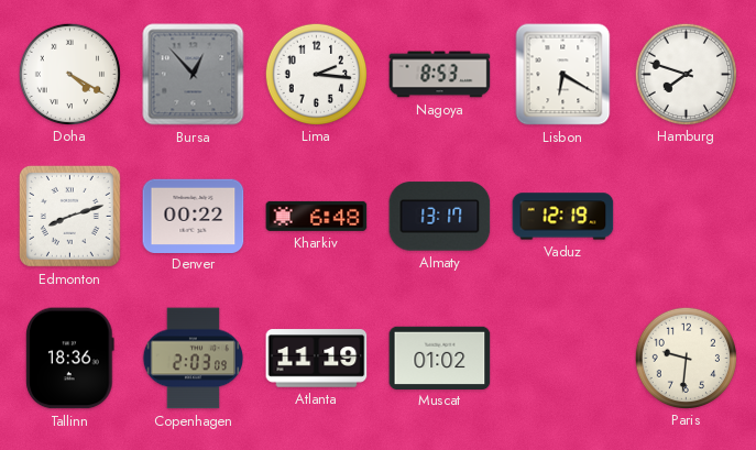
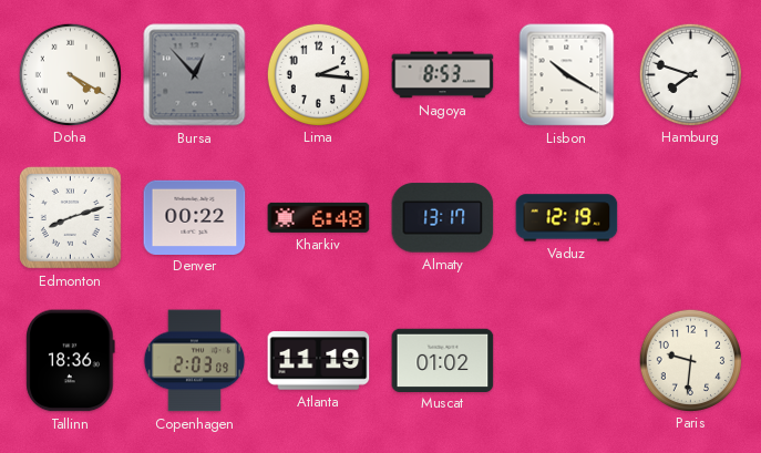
Lisbon: 6:20 -> 10:20 (567, 75)
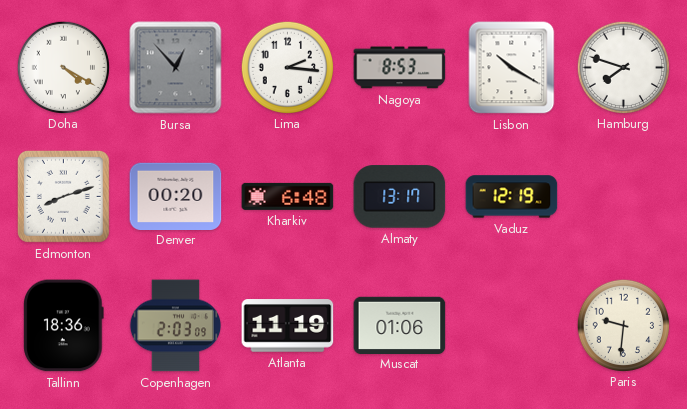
Denver: 00:22 -> 00:20 (176, 196)
Muscat: 01:02 -> 01:06 (400, 325)
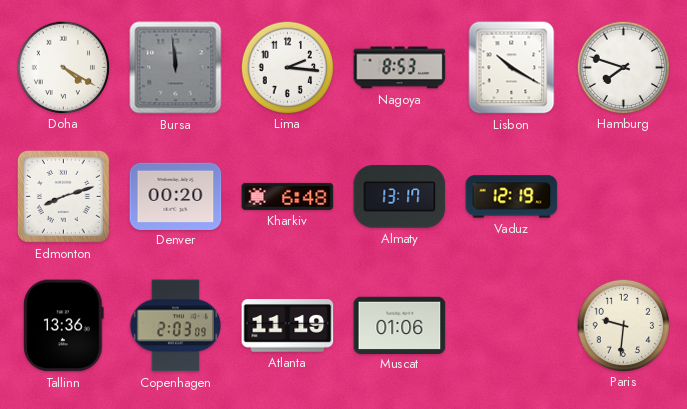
Bursa: 12:53 -> 11:59 (176, 68)
Tallinn: 18:36 -> 13:36 (64, 326)
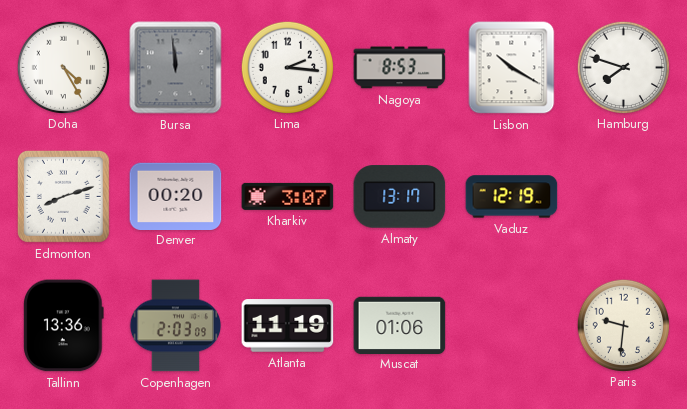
Doha: 4:20 -> 4:25 (63, 67)
Kharkiv: 6:48 -> 3:07 (288, 196)
